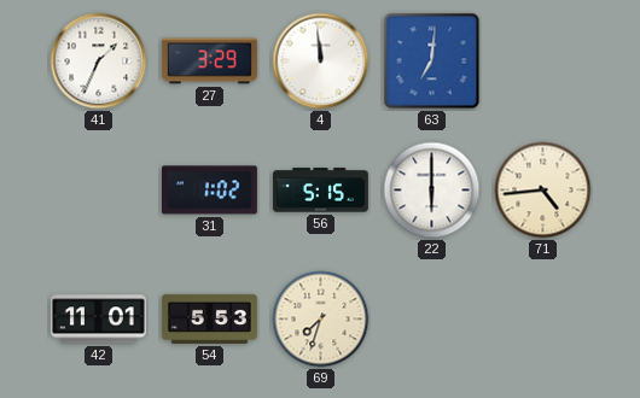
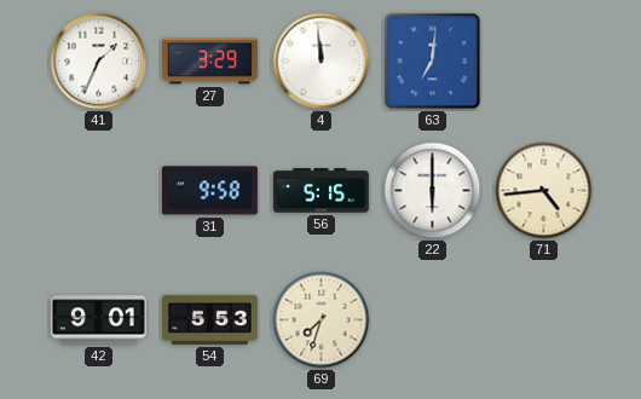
31: 1:02 -> 9:58 (209, 191)
42: 11:01 -> 9:01 (98, 320)
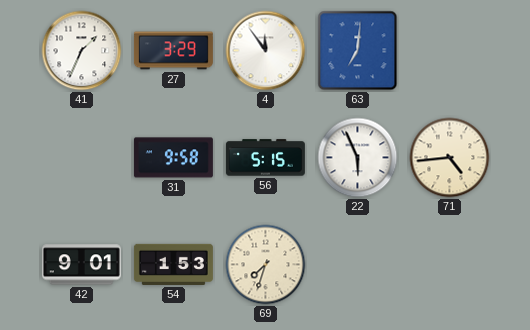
4: 11:59 -> 11:54 (266, 51)
22: 6:00 -> 5:56 (358, 158)
54: 5:53 -> 1:53 (173, 264)
